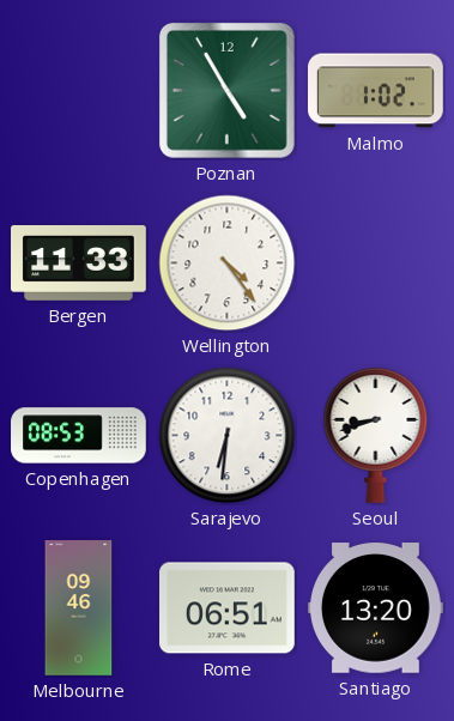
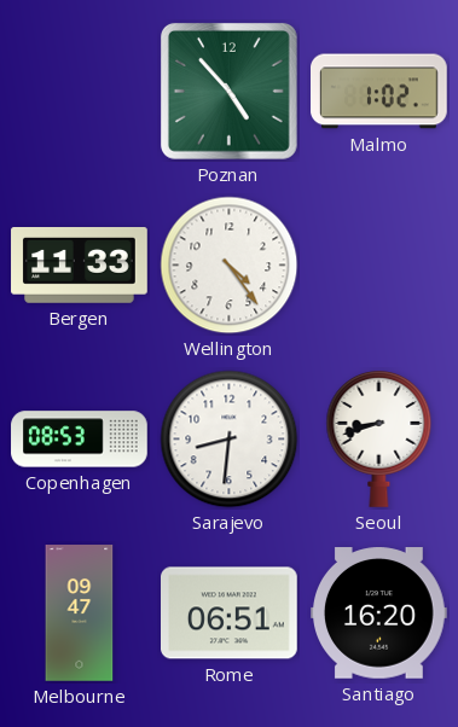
Poznan: 4:55 -> 4:53 (228, 91)
Sarajevo: 6:31 -> 8:31 (230, 440)
Melbourne: 09:46 -> 09:47 (80, 613)
Santiago: 13:20 -> 16:20 (379, 613)
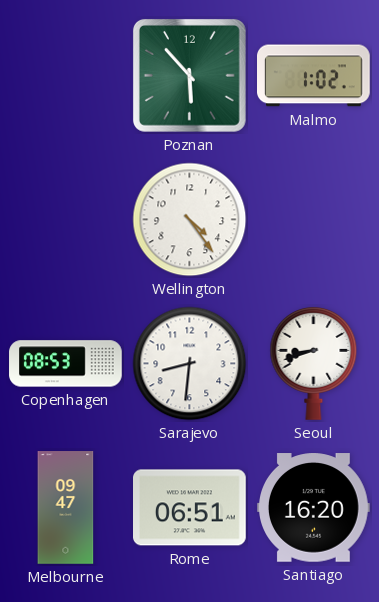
Poznan: 4:53 -> 5:53 (189, 75)
Bergen: 11:33 -> none (80, 266)
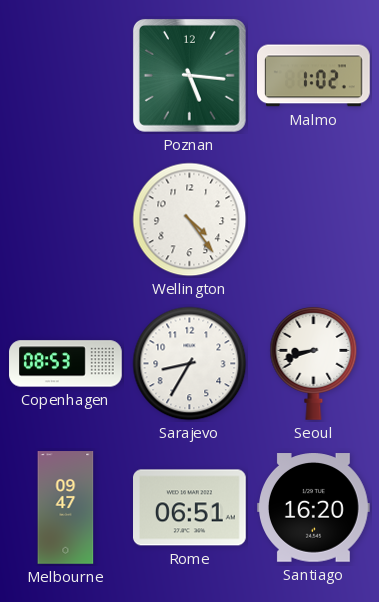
Poznan: 5:53 -> 5:16 (189, 75)
Sarajevo: 8:31 -> 8:35 (190, 364)
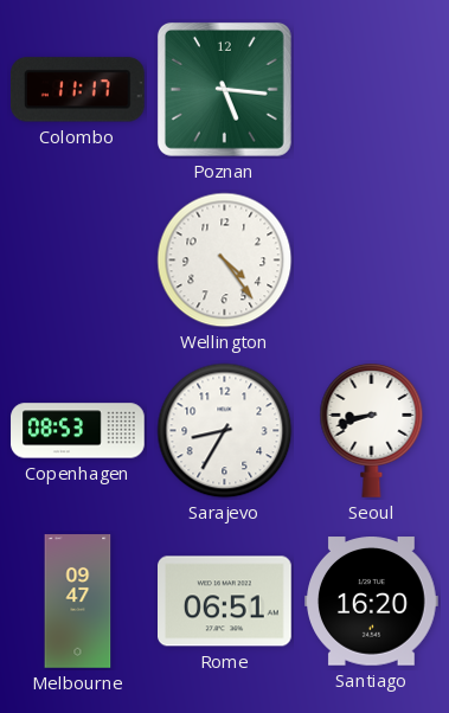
Colombo: none -> 11:17 (77, 90)
Malmo: 1:02 -> none (314, 76)
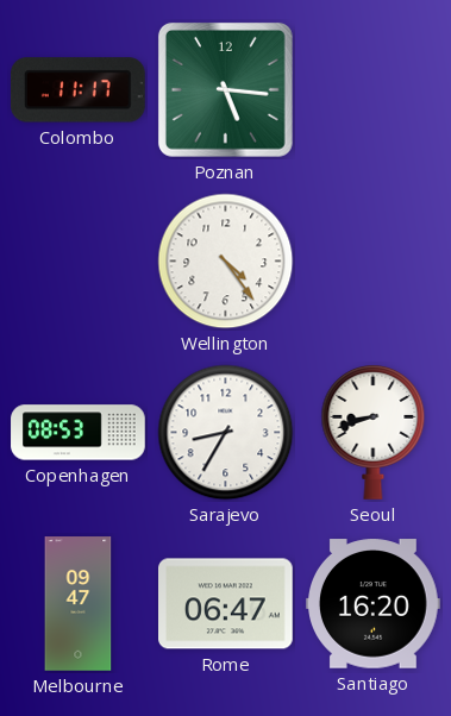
Rome: 06:51 -> 06:47 (226, 604)
